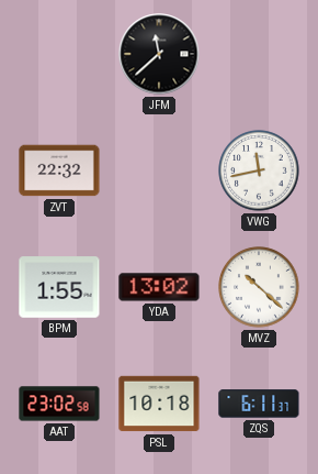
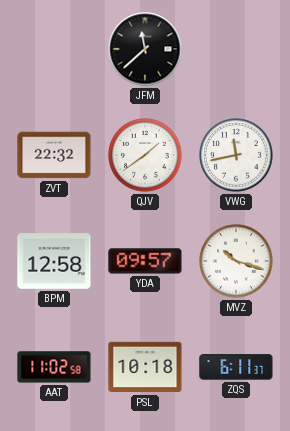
QJV: none -> 1:39 (145, 155)
BPM: 1:55 -> 12:58 (54, 261)
YDA: 13:02 -> 09:57 (145, 261)
MVZ: 10:22 -> 10:18 (236, 261)
AAT: 23:02 -> 11:02 (54, 367)
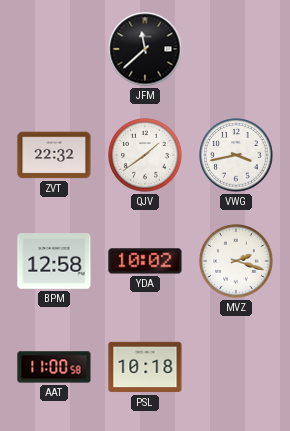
VWG: 11:43 -> 3:43 (236, 155)
YDA: 09:57 -> 10:02 (145, 261)
MVZ: 10:18 -> 2:18 (236, 261)
AAT: 11:02 -> 11:00 (54, 367)
ZQS: 6:11 -> none (236, 367)
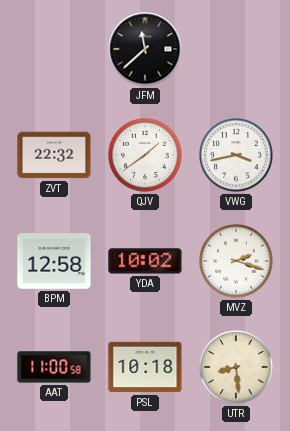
UTR: none -> 8:29 (236, 367)
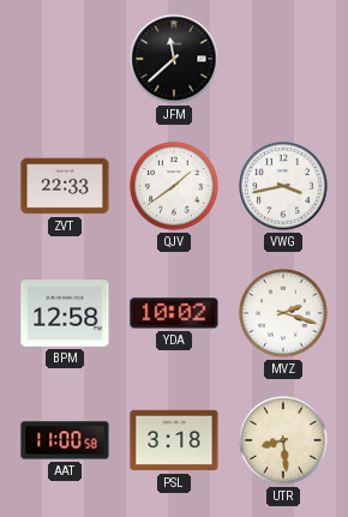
ZVT: 22:32 -> 22:33 (65, 186)
PSL: 10:18 -> 3:18 (174, 440)
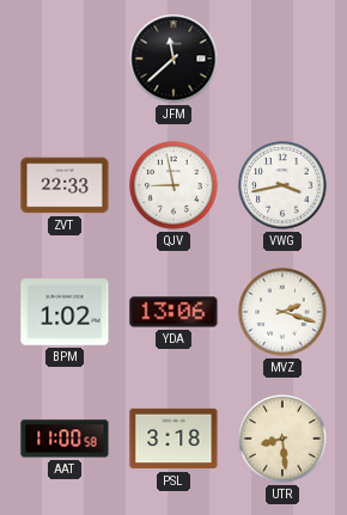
QJV: 1:39 -> 8:58 (173, 185)
BPM: 12:58 -> 1:02 (65, 312)
YDA: 10:02 -> 13:06 (173, 312)
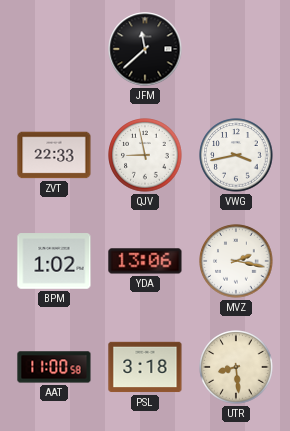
MVZ: 2:18 -> 2:17 (236, 261)
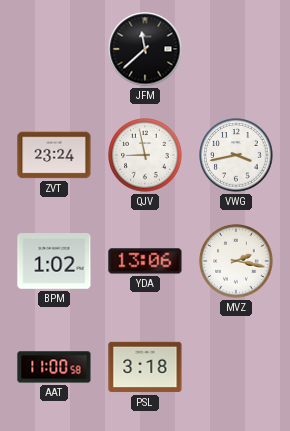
ZVT: 22:33 -> 23:24 (54, 155)
UTR: 8:29 -> none (236, 367)
